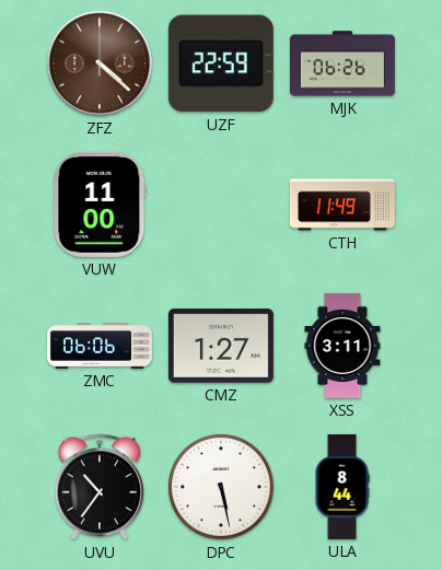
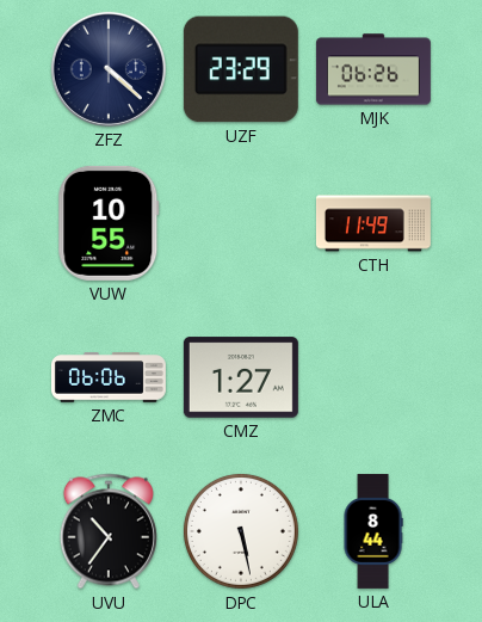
ZFZ dial: brown -> navy (109, 69)
UZF: 22:59 -> 23:29 (241, 69)
VUW: 11:00 -> 10:55 (109, 223)
XSS: 3:11 -> none (342, 346)
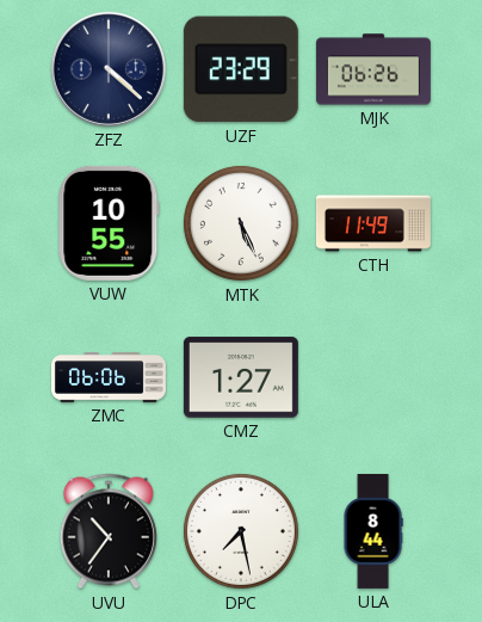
MTK: none -> 5:26 (241, 223)
DPC: 5:28 -> 7:28 (241, 531)
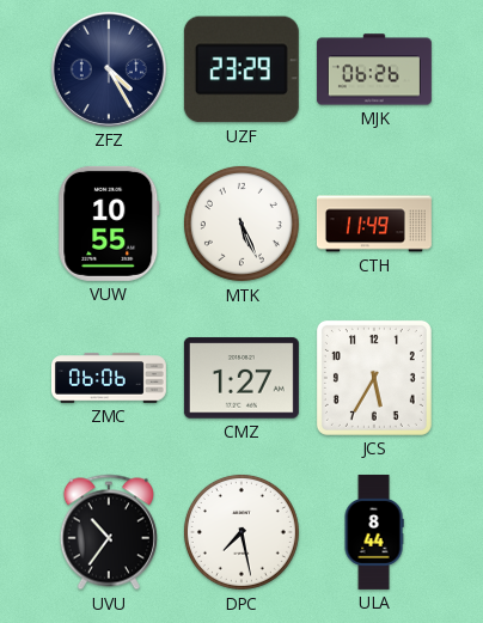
ZFZ: 4:22 -> 4:25 (109, 69)
JCS: none -> 5:35 (374, 378)
